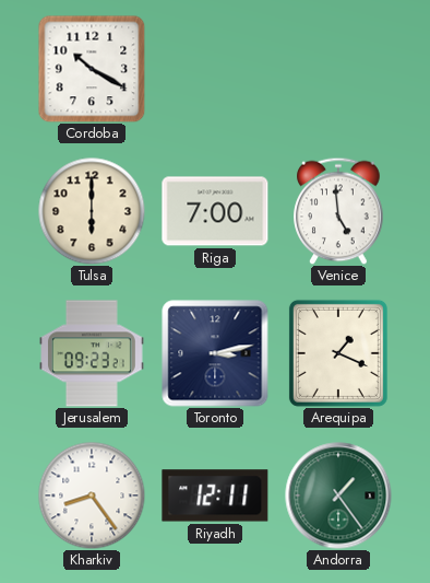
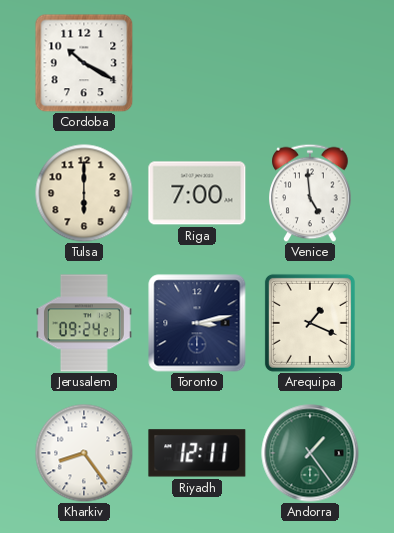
Jerusalem: 09:23 -> 09:24 (85, 323)
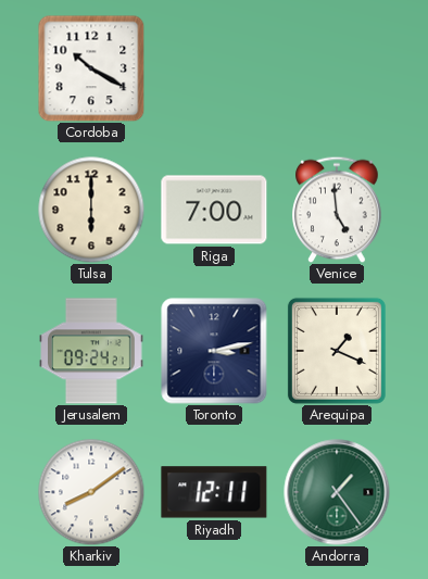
Kharkiv: 8:24 -> 8:09 (91, 492)
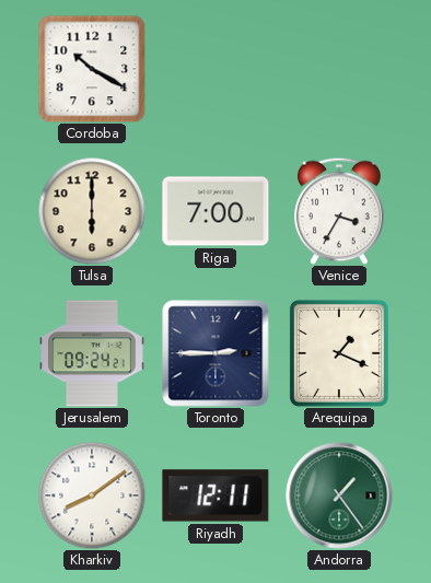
Venice: 4:59 -> 3:35 (339, 211)
Toronto: 3:13 -> 2:45 (215, 353)
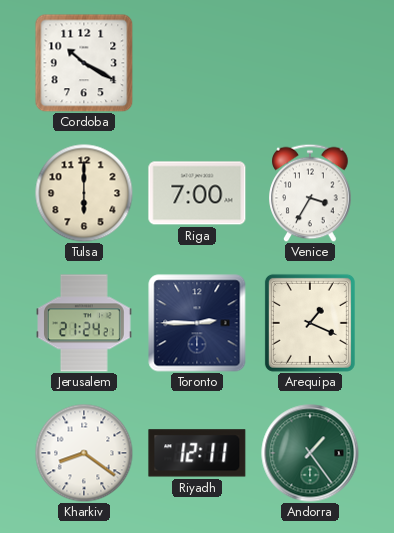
Jerusalem: 09:24 -> 21:24 (85, 323)
Kharkiv: 8:09 -> 8:21 (84, 453)
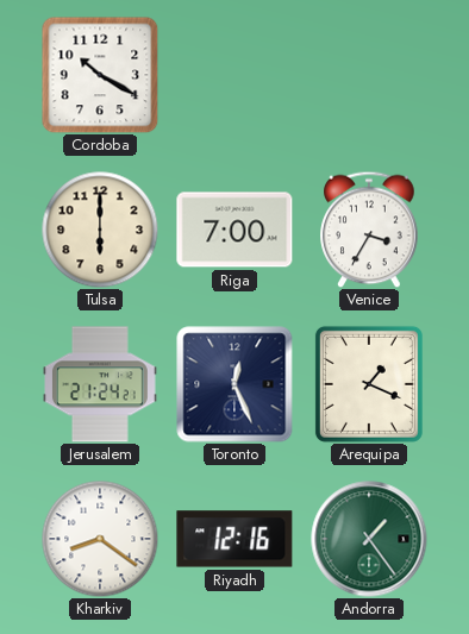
Toronto: 2:45 -> 12:26 (234, 384)
Riyadh: 12:11 -> 12:16 (234, 539)
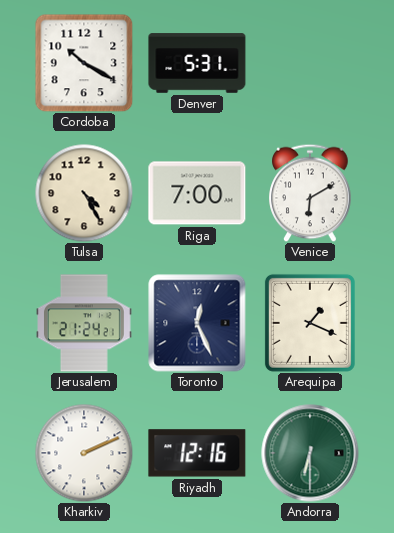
Denver: none -> 5:31 (197, 63)
Tulsa: 6:00 -> 4:25 (84, 193)
Venice: 3:35 -> 6:10 (310, 193)
Kharkiv: 8:21 -> 2:11 (84, 453)
Andorra: 1:24 -> 6:30 (310, 453)
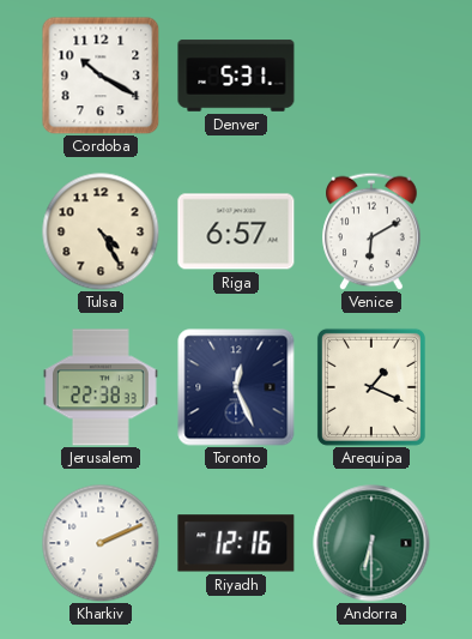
Riga: 7:00 -> 6:57 (236, 231)
Jerusalem: 21:24 -> 22:38 (102, 387)
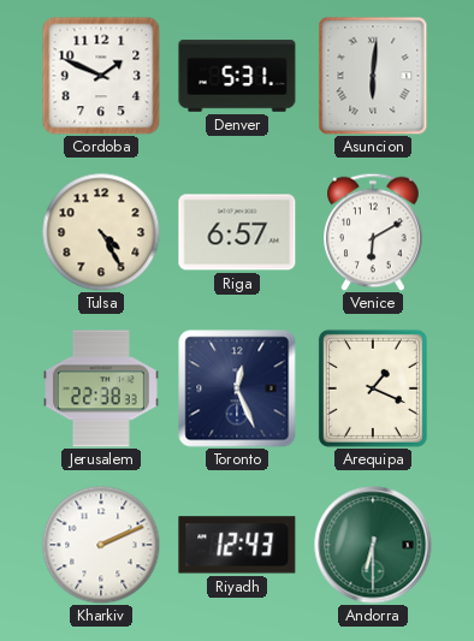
Cordoba: 10:20 -> 1:49 (101, 76)
Asuncion: none -> 6:01 (373, 76)
Riyadh: 12:16 -> 12:43 (237, 545)
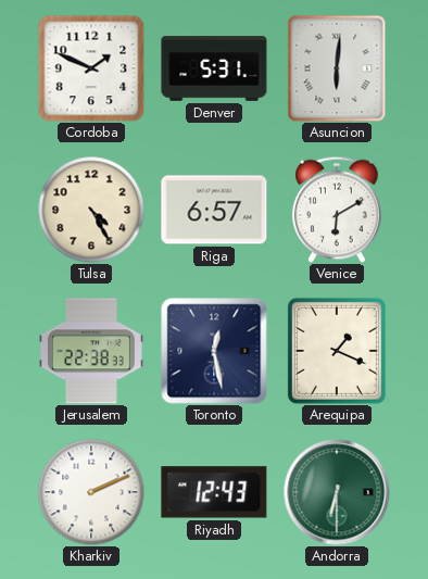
Toronto: 12:26 -> 12:28 (214, 351)
